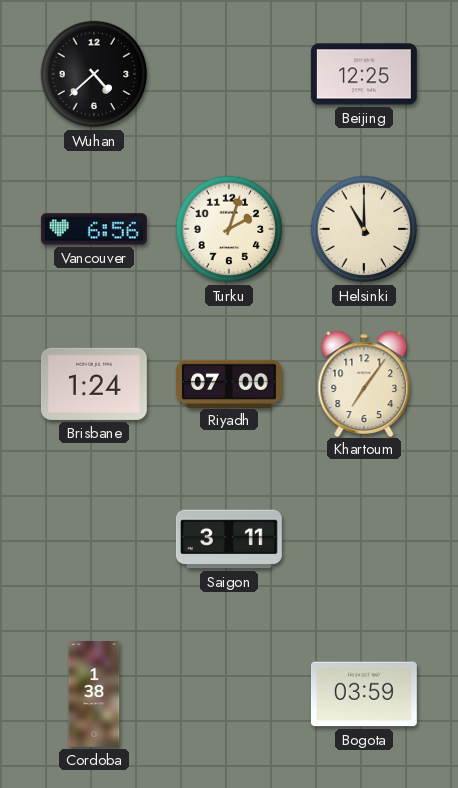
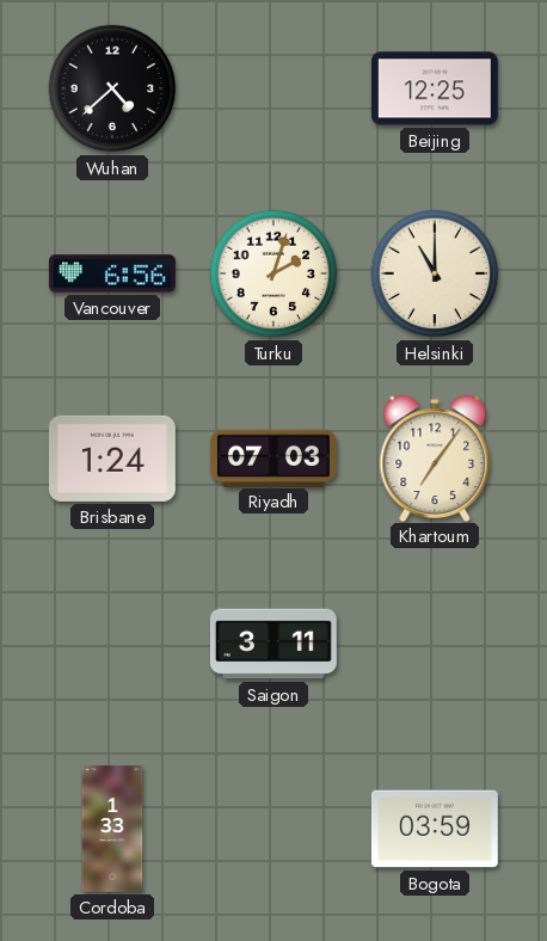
Riyadh: 07:00 -> 07:03 (273, 457)
Cordoba: 1:38 -> 1:33 (112, 830)
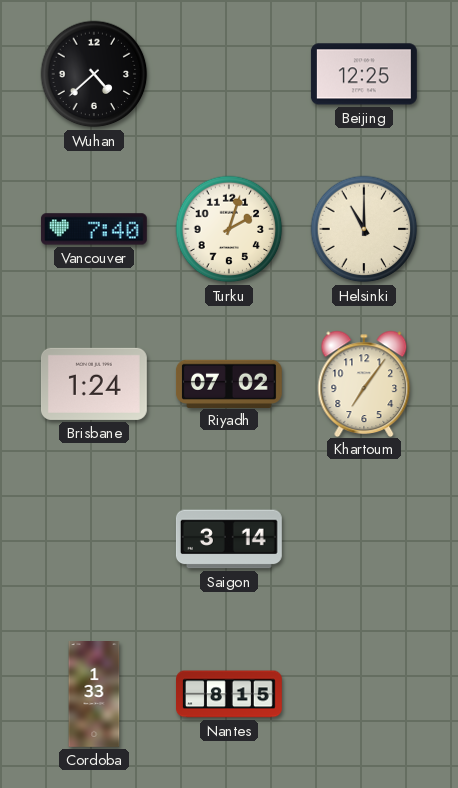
Vancouver: 6:56 -> 7:40 (94, 229)
Riyadh: 07:03 -> 07:02 (229, 383)
Saigon: 3:11 -> 3:14 (229, 539)
Nantes: none -> 8:15 (230, 694)
Bogota: 03:59 -> none (435, 829)
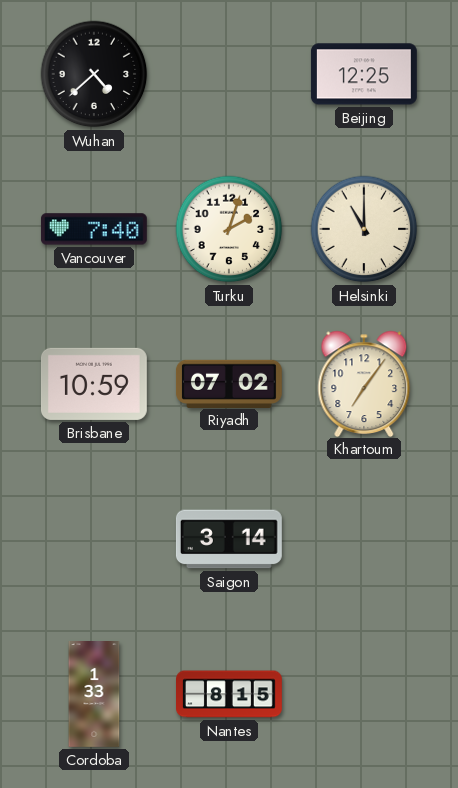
Brisbane: 1:24 -> 10:59 (94, 384)
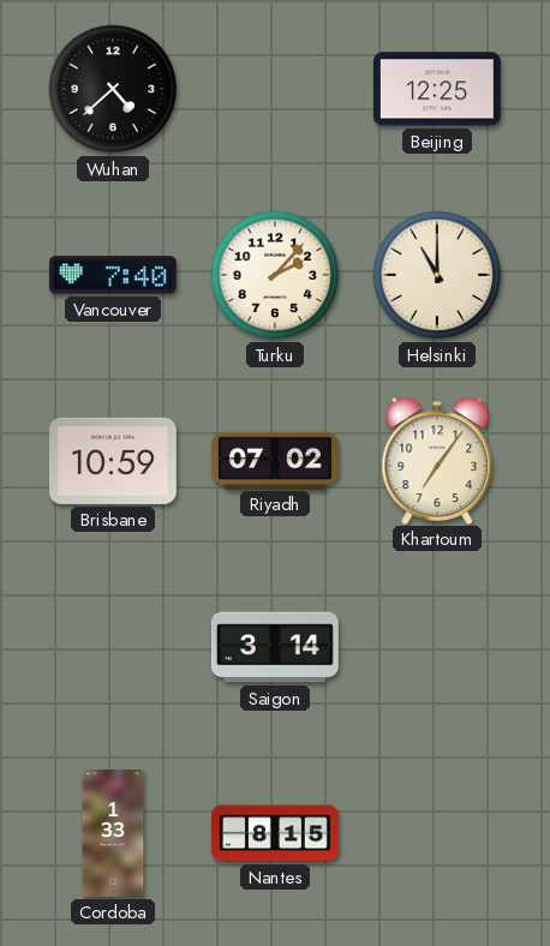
Turku: 2:03 -> 2:07 (275, 275)
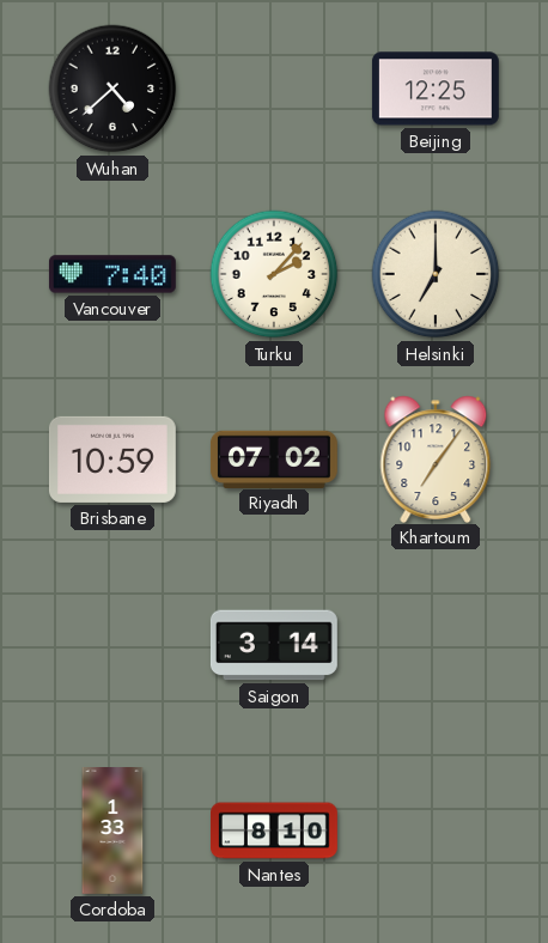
Helsinki: 11:00 -> 7:00 (436, 274)
Nantes: 8:15 -> 8:10 (275, 831)
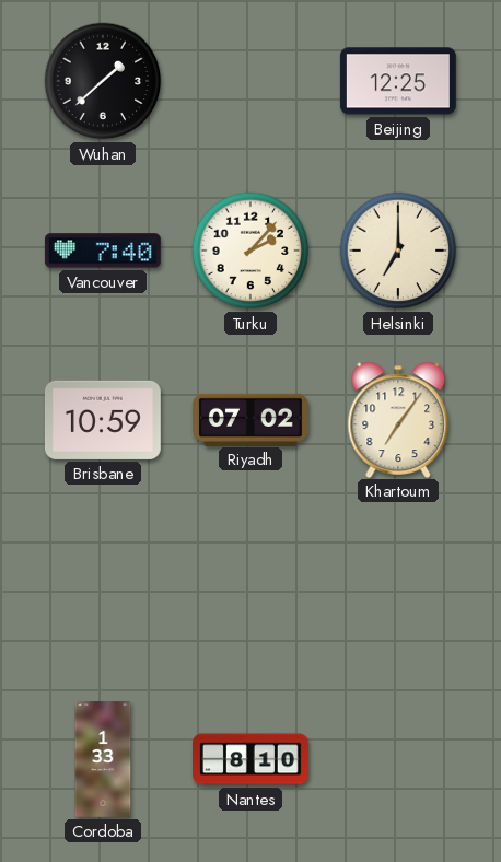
Wuhan: 4:38 -> 1:38 (103, 81)
Saigon: 3:14 -> none (274, 645)
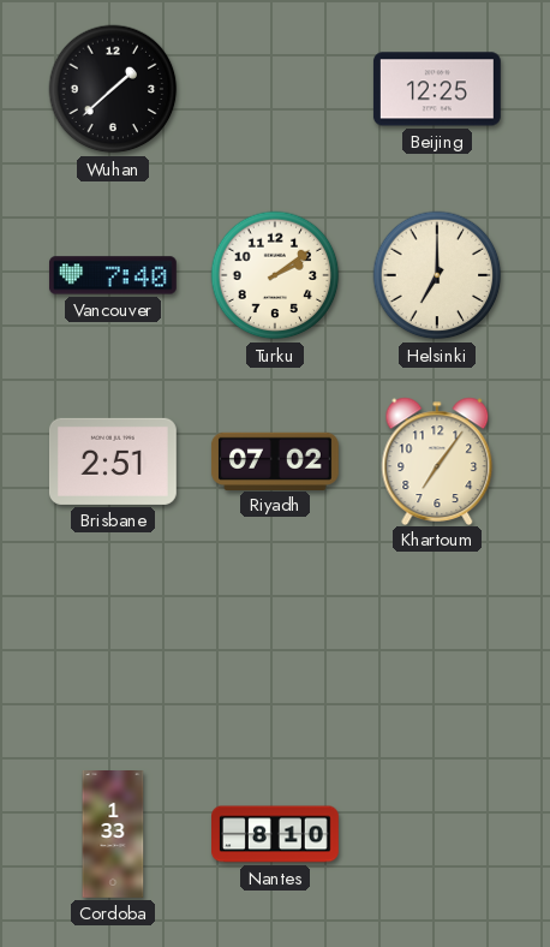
Turku: 2:07 -> 2:09 (275, 275)
Brisbane: 10:59 -> 2:51 (113, 461)
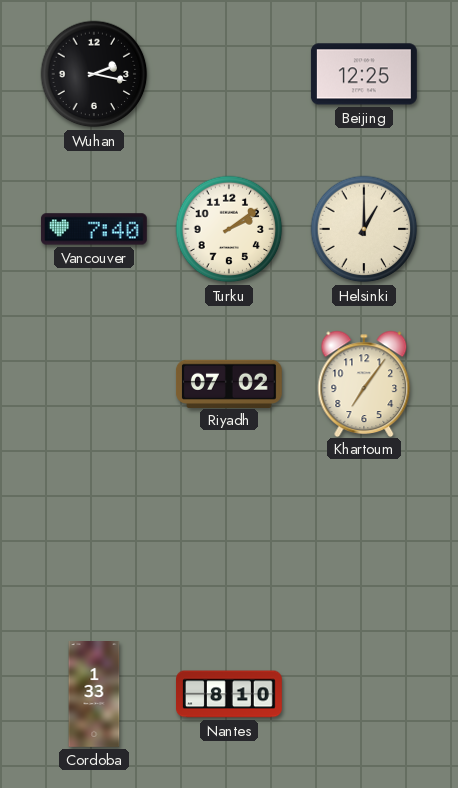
Wuhan: 1:38 -> 2:17 (94, 74)
Helsinki: 7:00 -> 1:00 (364, 229)
Brisbane: 2:51 -> none (113, 461)
